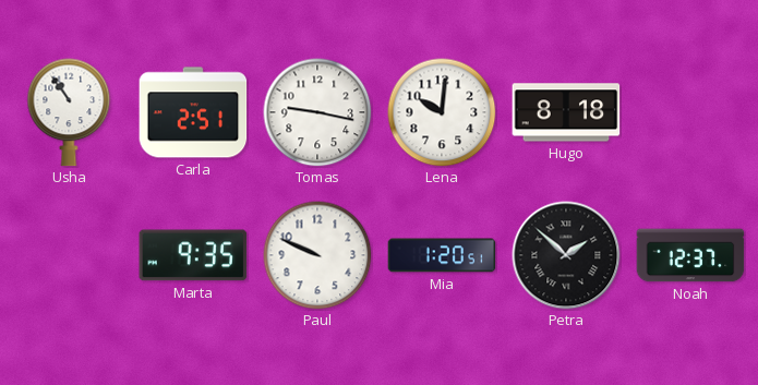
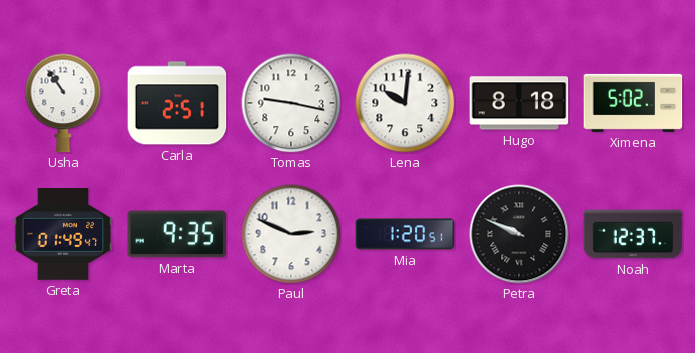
Ximena: none -> 5:02 (633, 103)
Greta: none -> 01:49 (63, 235)
Paul: 9:49 -> 2:49 (291, 234)
Petra: 1:52 -> 9:49 (519, 234)
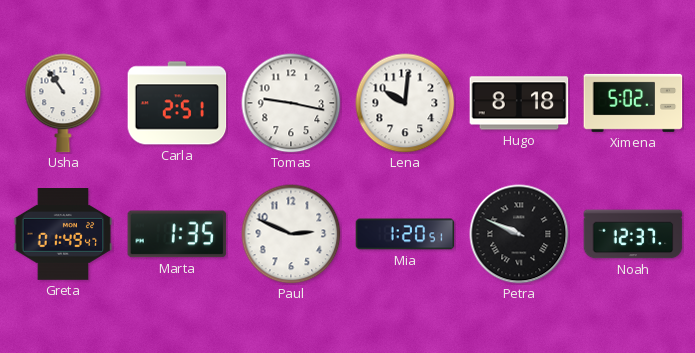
Marta: 9:35 -> 1:35 (177, 234)
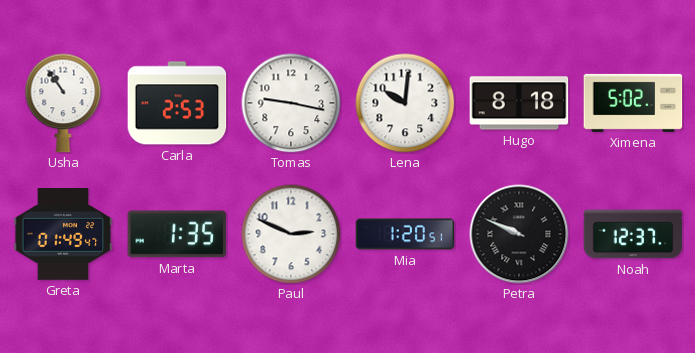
Carla: 2:51 -> 2:53 (177, 103)
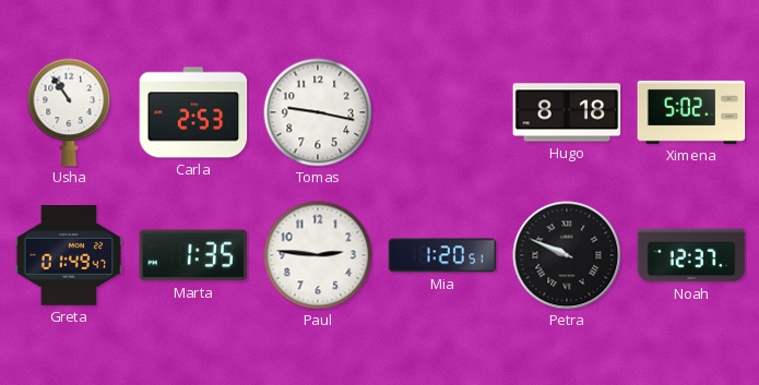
Lena: 10:01 -> none (405, 103)
Paul: 2:49 -> 2:46 (318, 255)
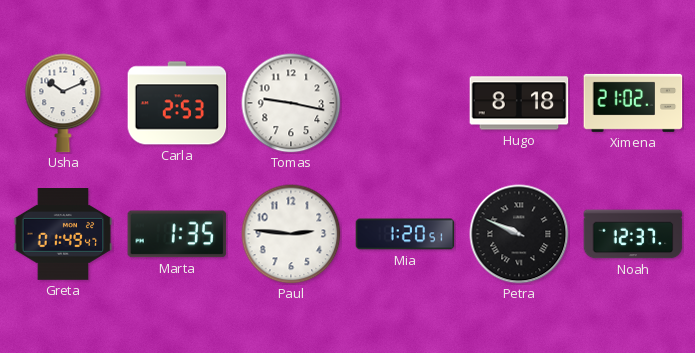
Usha: 10:54 -> 10:11 (63, 103)
Ximena: 5:02 -> 21:02 (633, 103)
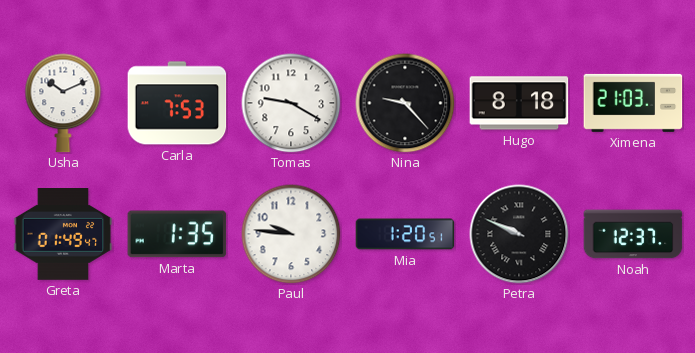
Carla: 2:53 -> 7:53 (177, 103)
Tomas: 9:17 -> 9:20 (291, 103)
Nina: none -> 9:23 (405, 103)
Ximena: 21:02 -> 21:03 (633, 103)
Paul: 2:46 -> 9:46 (291, 234)
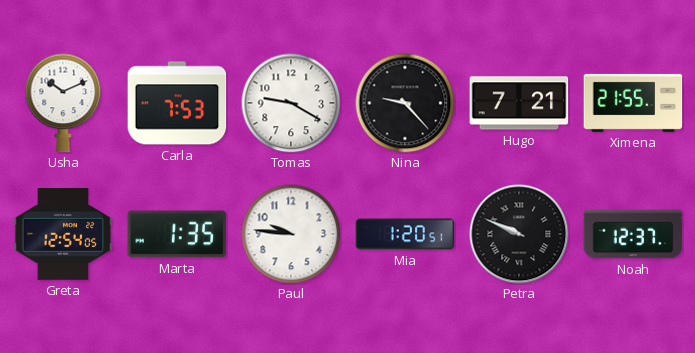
Hugo: 8:18 -> 7:21 (519, 103)
Ximena: 21:03 -> 21:55 (633, 103)
Greta: 01:49 -> 12:54 (63, 235)
